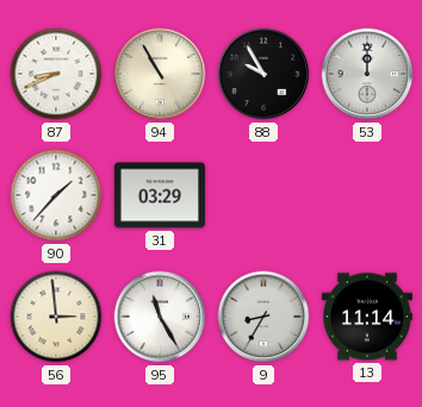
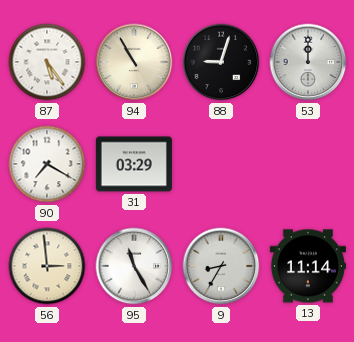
87: 8:41 -> 5:24 (47, 62)
88: 9:55 -> 9:03 (221, 62)
90: 1:37 -> 7:20 (47, 164)
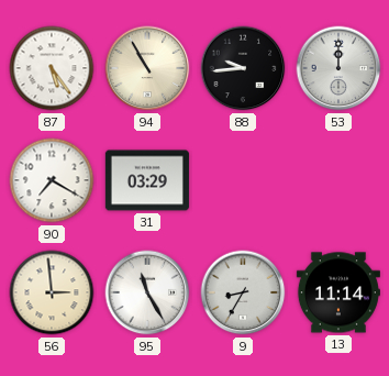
88: 9:03 -> 9:44 (243, 68)
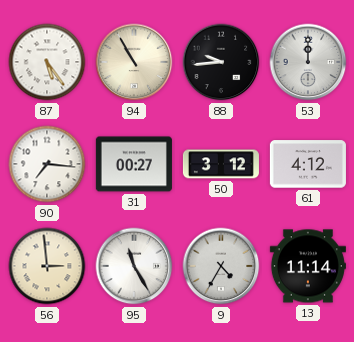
90: 7:20 -> 7:16 (47, 164)
31: 03:29 -> 00:27 (134, 164)
50: none -> 3:12 (221, 164)
61: none -> 4:12 (308, 164)
9: 8:35 -> 4:35 (221, 266)
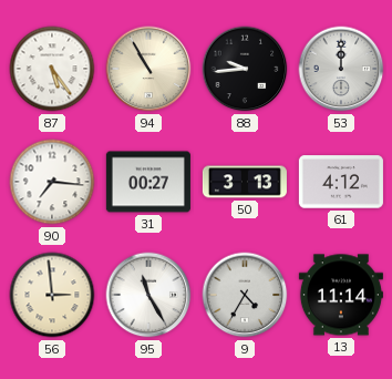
50: 3:12 -> 3:13 (245, 182)
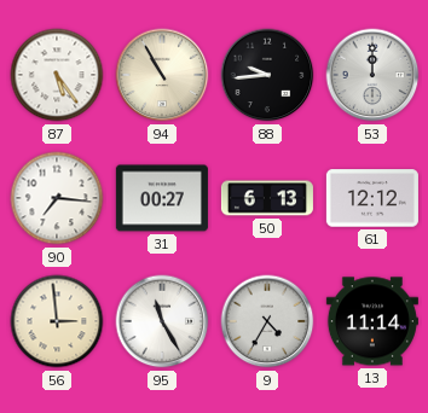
50: 3:13 -> 6:13 (267, 198)
61: 4:12 -> 12:12 (372, 198)
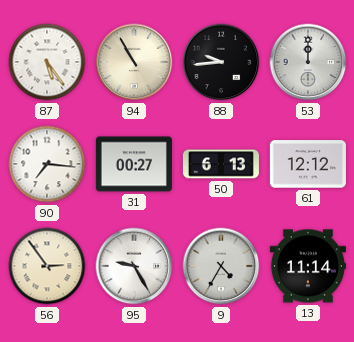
56: 2:59 -> 2:54 (47, 266)
95: 11:25 -> 9:25 (134, 266)
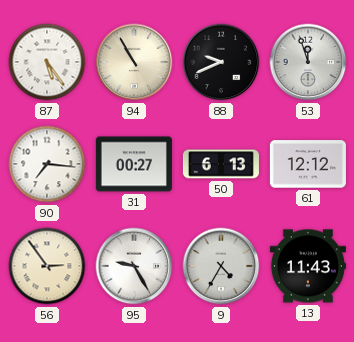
88: 9:44 -> 9:41 (221, 62)
53: 12:00 -> 11:57 (308, 62)
13: 11:14 -> 11:43 (308, 266)
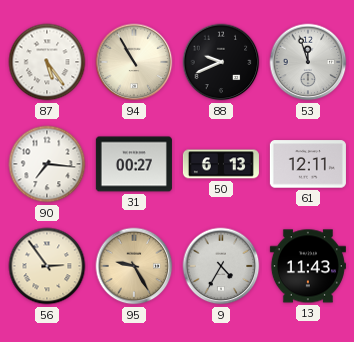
61: 12:12 -> 12:11 (308, 164)
95 dial: white -> champagne (134, 266)
